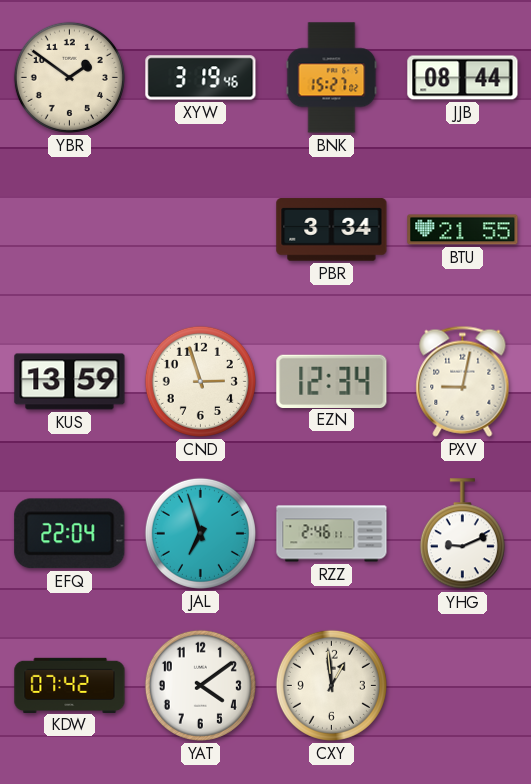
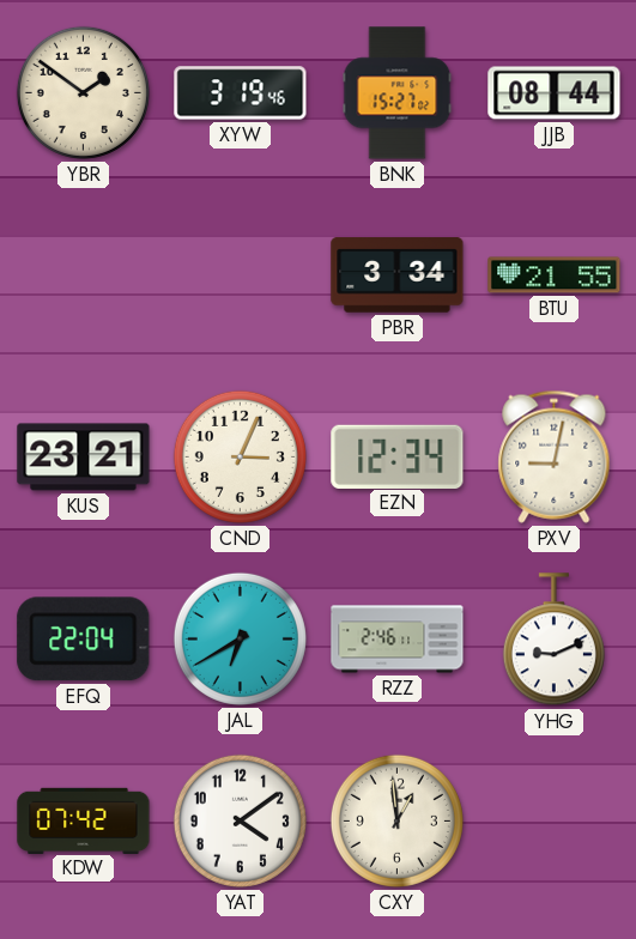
KUS: 13:59 -> 23:21 (84, 458)
CND: 2:57 -> 3:04 (240, 456)
JAL: 6:57 -> 6:40 (240, 638)
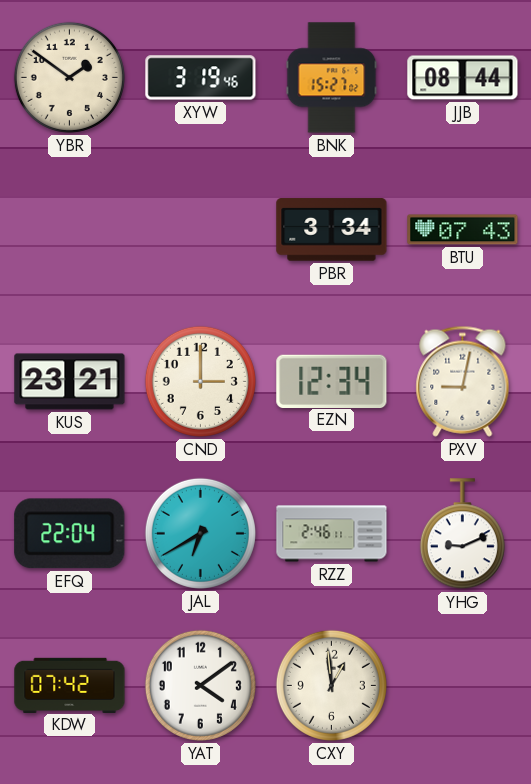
BTU: 21:55 -> 07:43 (463, 230)
CND: 3:04 -> 3:00 (200, 381)
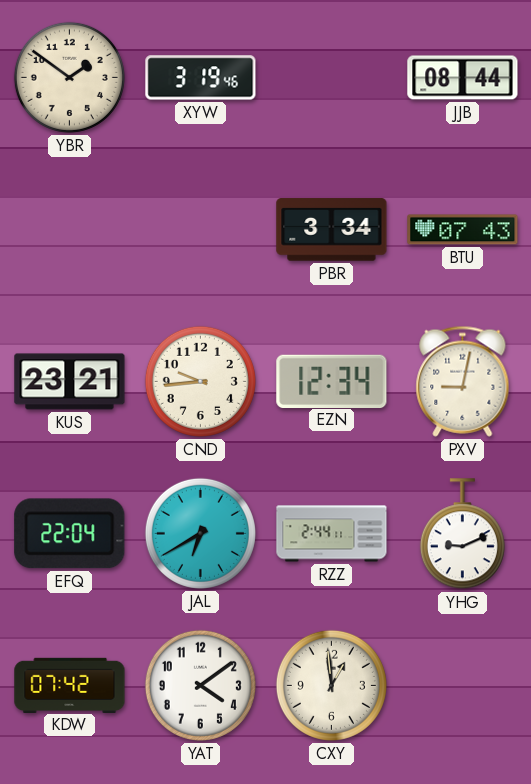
BNK: 15:27 -> none (332, 78)
CND: 3:00 -> 9:44 (200, 381)
RZZ: 2:46 -> 2:44 (332, 534)
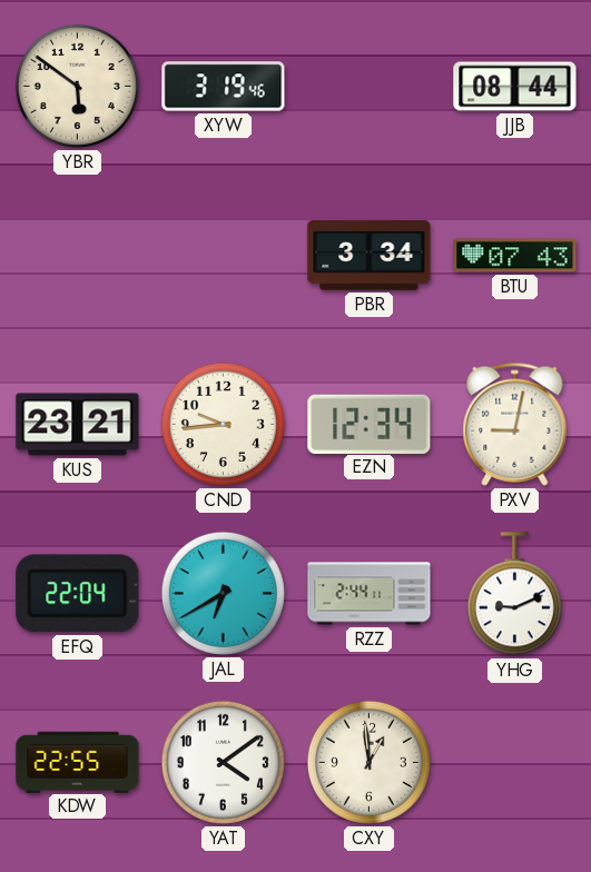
YBR: 1:51 -> 5:51 (77, 86)
KDW: 07:42 -> 22:55 (78, 762)
